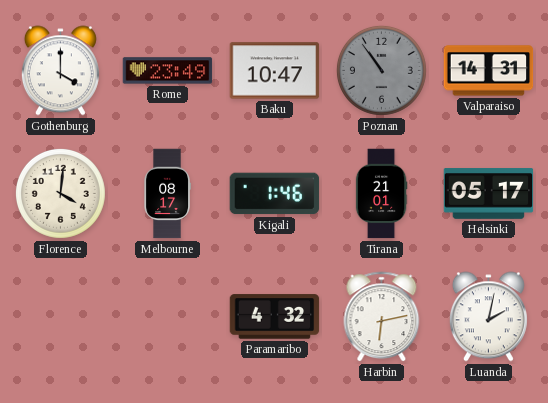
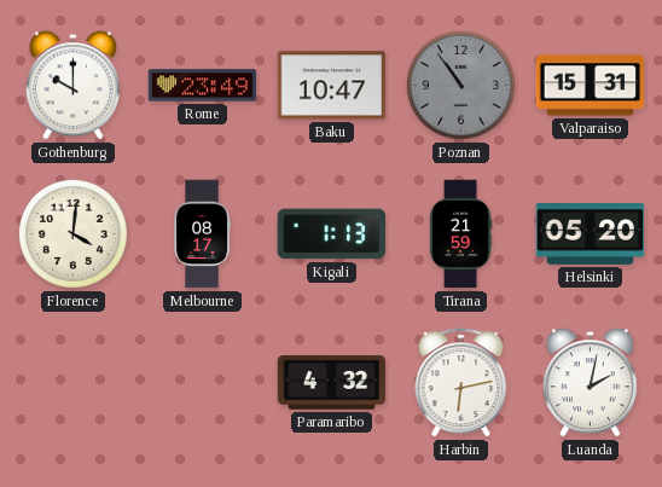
Gothenburg: 4:00 -> 10:00 (72, 86)
Valparaiso: 14:31 -> 15:31 (591, 86)
Kigali: 1:46 -> 1:13 (332, 234)
Tirana: 21:01 -> 21:59 (460, 234)
Helsinki: 05:17 -> 05:20 (591, 234)
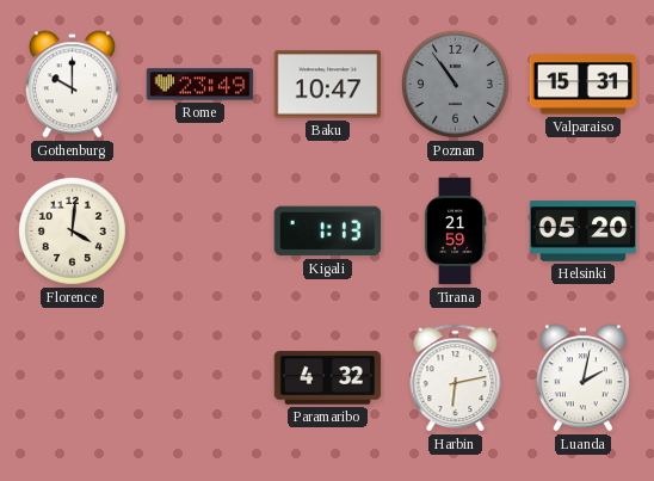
Melbourne: 08:17 -> none (202, 234)
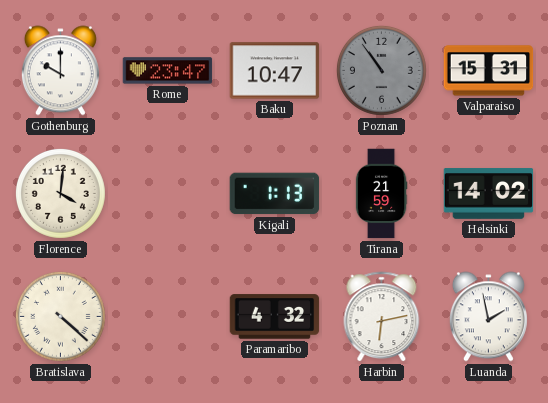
Rome: 23:49 -> 23:47 (168, 71)
Helsinki: 05:20 -> 14:02 (489, 194)
Bratislava: none -> 4:22 (60, 316)
Luanda: 2:02 -> 1:58 (488, 317)
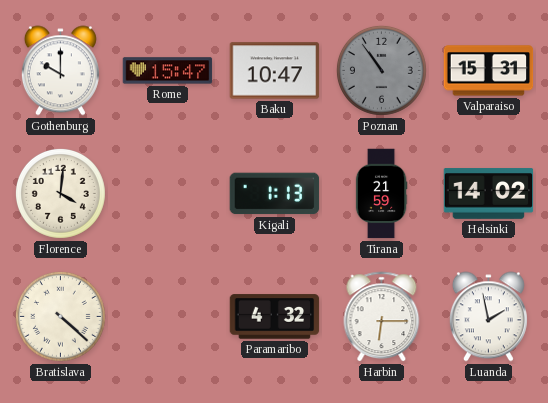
Rome: 23:47 -> 15:47 (168, 71)
Harbin: 6:13 -> 6:15 (382, 317)
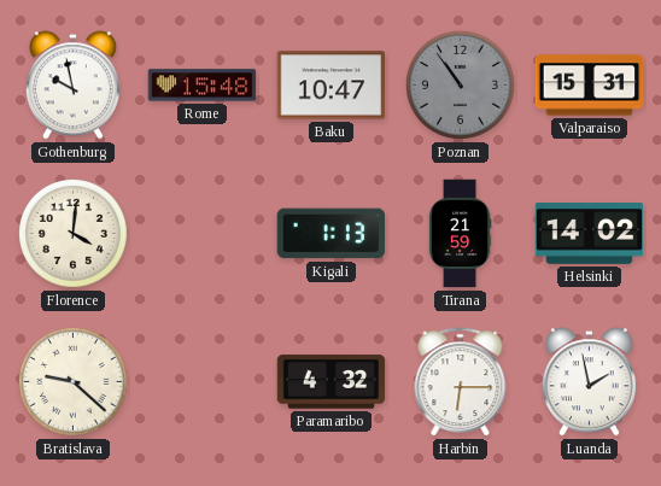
Gothenburg: 10:00 -> 9:58 (72, 86)
Rome: 15:47 -> 15:48 (203, 86)
Bratislava: 4:22 -> 9:22 (72, 381)
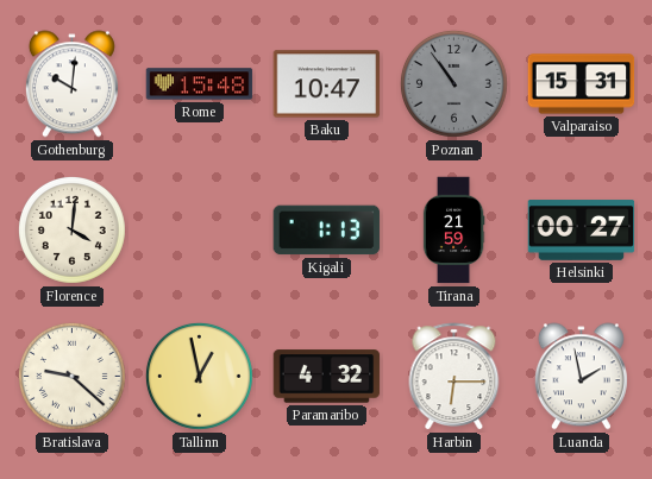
Gothenburg: 9:58 -> 10:01 (71, 84)
Helsinki: 14:02 -> 00:27 (582, 231)
Tallinn: none -> 12:58 (199, 376)
